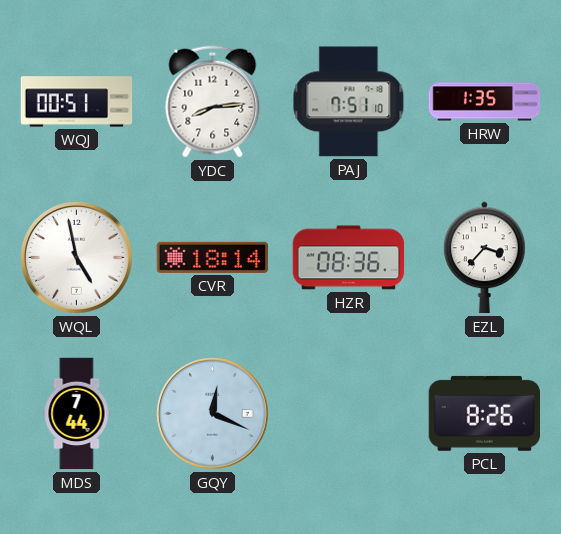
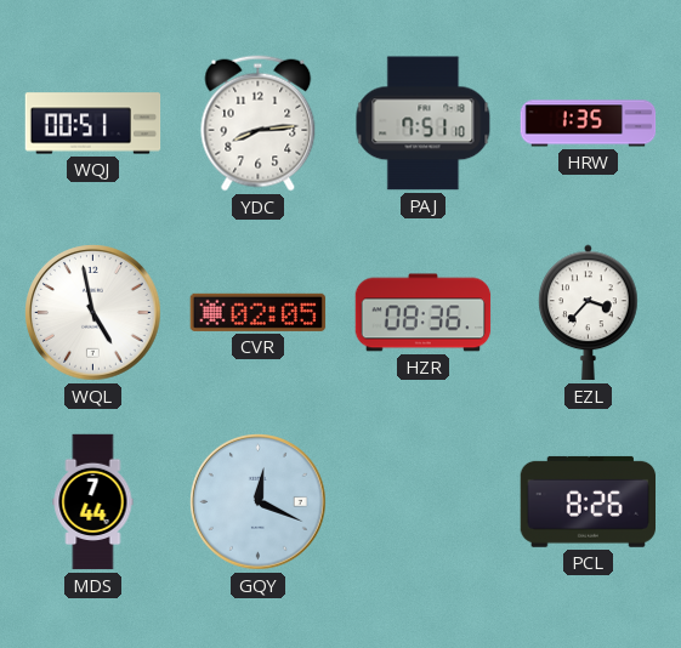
CVR: 18:14 -> 02:05 (259, 312)
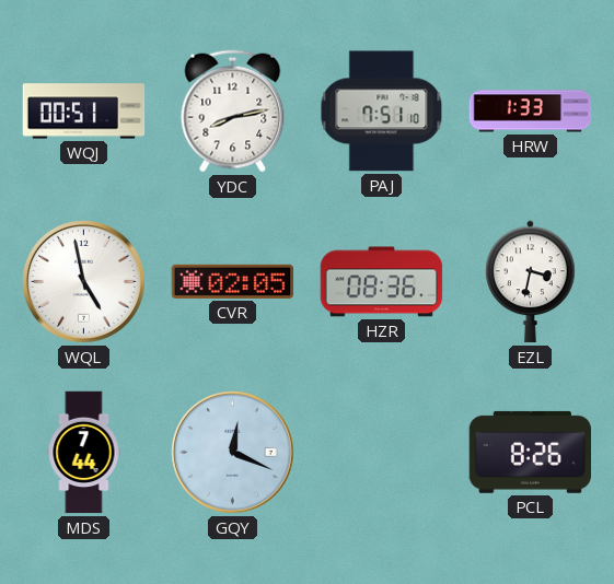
YDC: 8:14 -> 8:13 (233, 112)
HRW: 1:35 -> 1:33 (531, 112)
EZL: 3:37 -> 3:32 (531, 282)
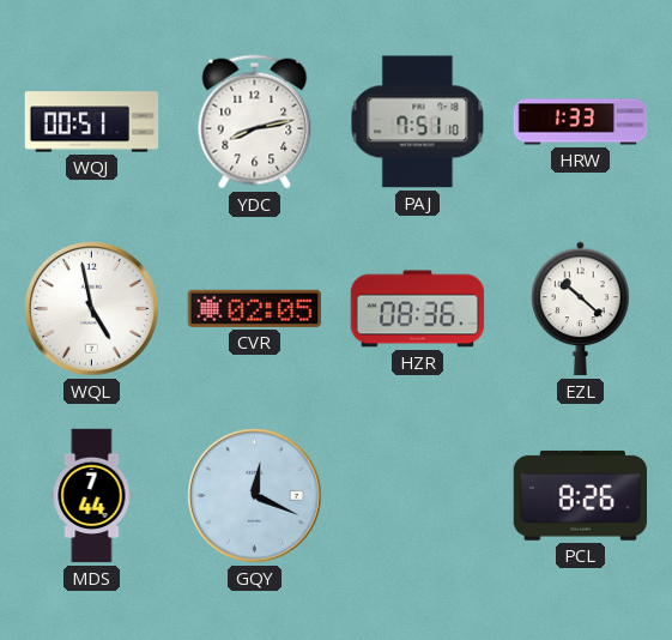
EZL: 3:32 -> 10:22 (581, 309)
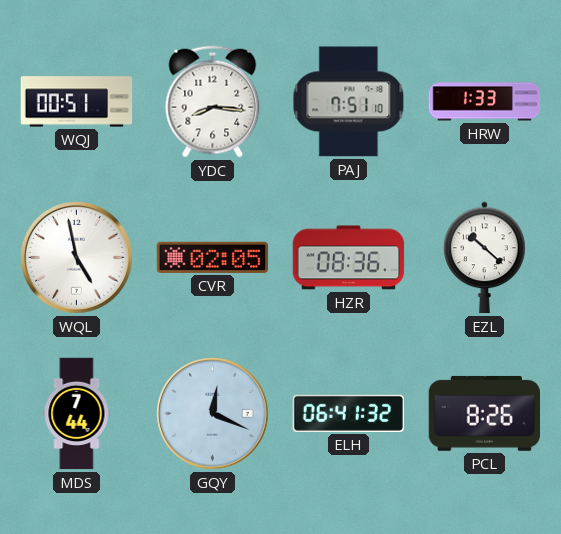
YDC: 8:13 -> 8:16 (213, 102)
ELH: none -> 06:41 (348, 413)
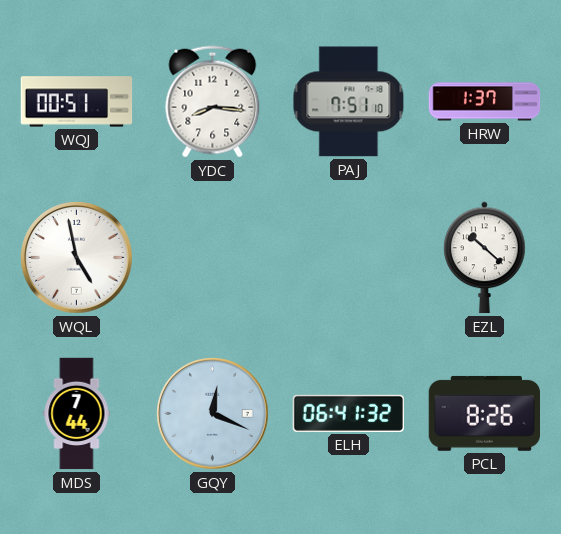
HRW: 1:33 -> 1:37 (485, 102)
CVR: 02:05 -> none (213, 257)
HZR: 08:36 -> none (349, 258)
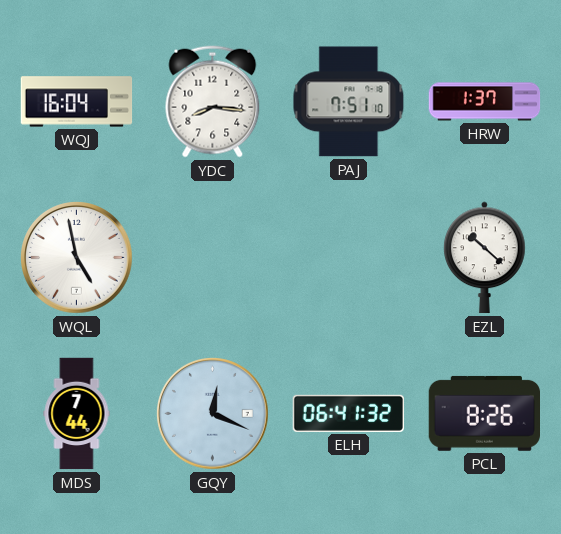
WQJ: 00:51 -> 16:04 (77, 102)
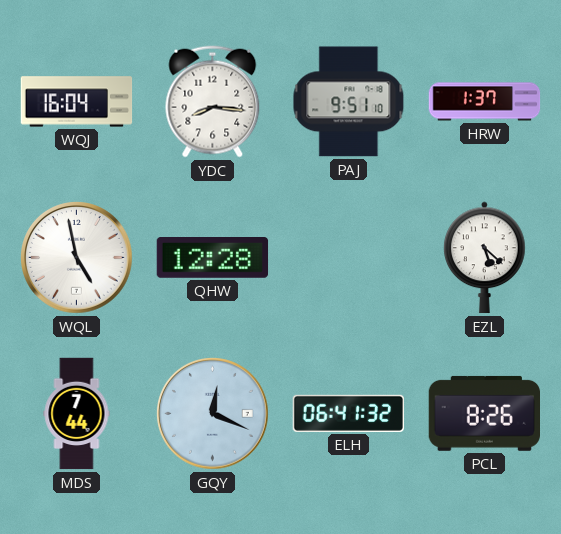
PAJ: 7:51 -> 9:51 (349, 102)
QHW: none -> 12:28 (213, 258)
EZL: 10:22 -> 5:22 (485, 258)
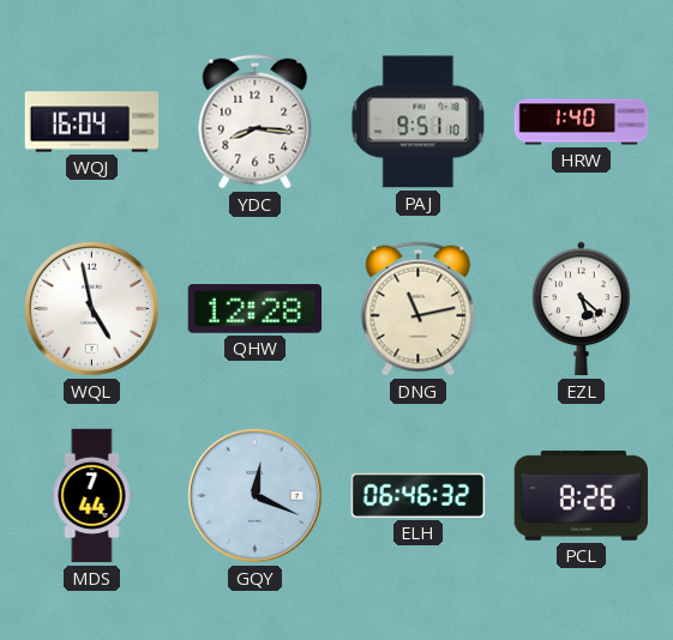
HRW: 1:37 -> 1:40 (582, 122)
DNG: none -> 11:13 (419, 309)
ELH: 06:41 -> 06:46 (417, 495)
